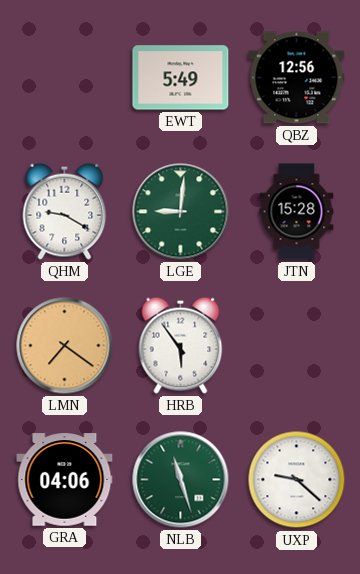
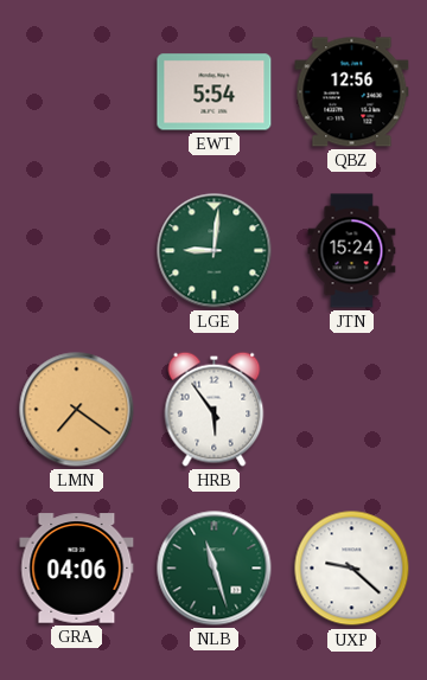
EWT: 5:49 -> 5:54 (215, 92)
QHM: 9:20 -> none (65, 211)
JTN: 15:28 -> 15:24 (352, 251)
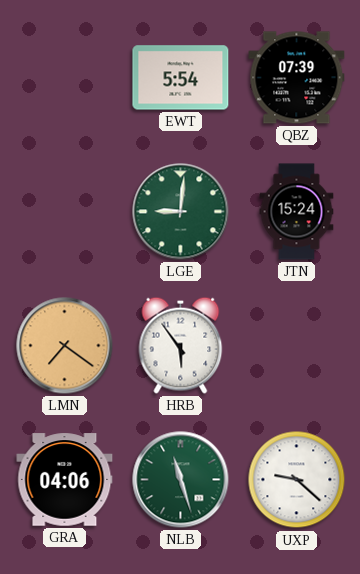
QBZ: 12:56 -> 07:39 (297, 78)
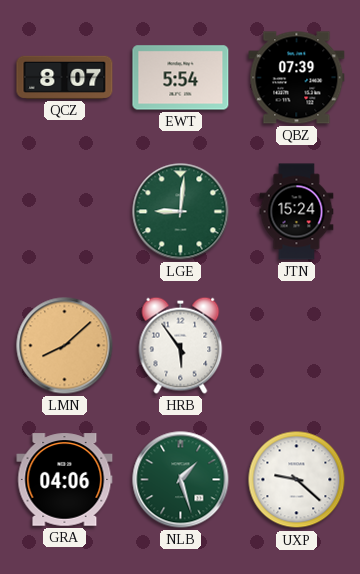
QCZ: none -> 8:07 (65, 77)
LMN: 7:21 -> 8:08 (65, 346)
NLB: 11:27 -> 1:27 (181, 480)
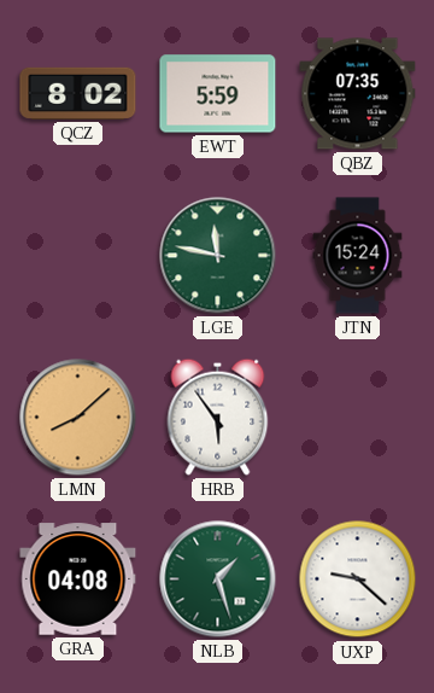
QCZ: 8:07 -> 8:02 (78, 93)
EWT: 5:54 -> 5:59 (218, 94)
QBZ: 07:39 -> 07:35 (358, 94)
LGE: 9:01 -> 11:47 (218, 256)
GRA: 04:06 -> 04:08 (78, 580)
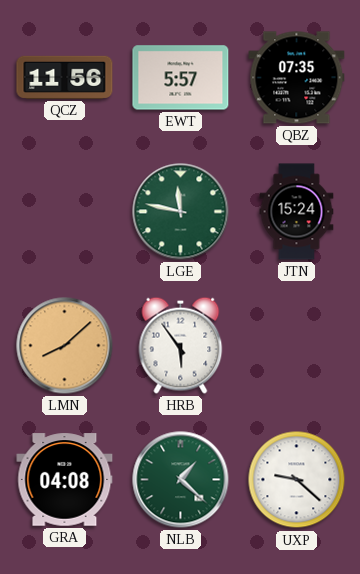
QCZ: 8:02 -> 11:56 (65, 77)
EWT: 5:59 -> 5:57 (181, 78)
NLB: 1:27 -> 1:22 (181, 480)
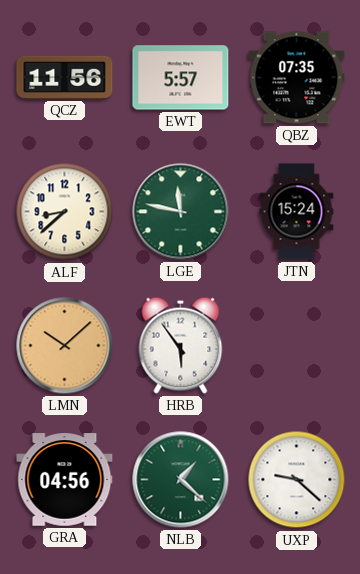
ALF: none -> 8:38 (65, 212)
LMN: 8:08 -> 10:08 (65, 346)
GRA: 04:08 -> 04:56 (65, 480)
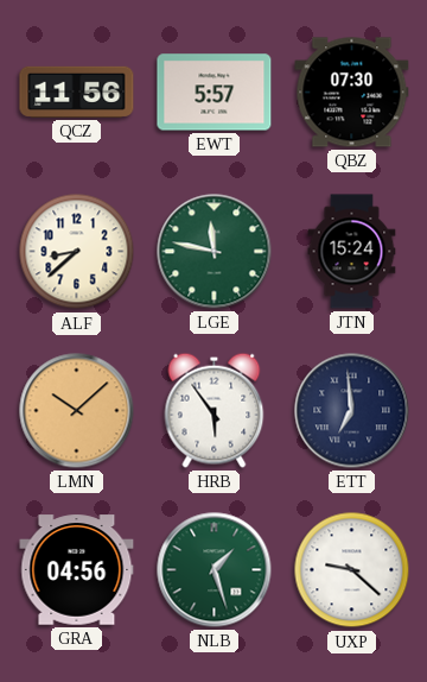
QBZ: 07:35 -> 07:30 (352, 93)
ETT: none -> 6:59 (352, 411)
NLB: 1:22 -> 1:27 (215, 570)
